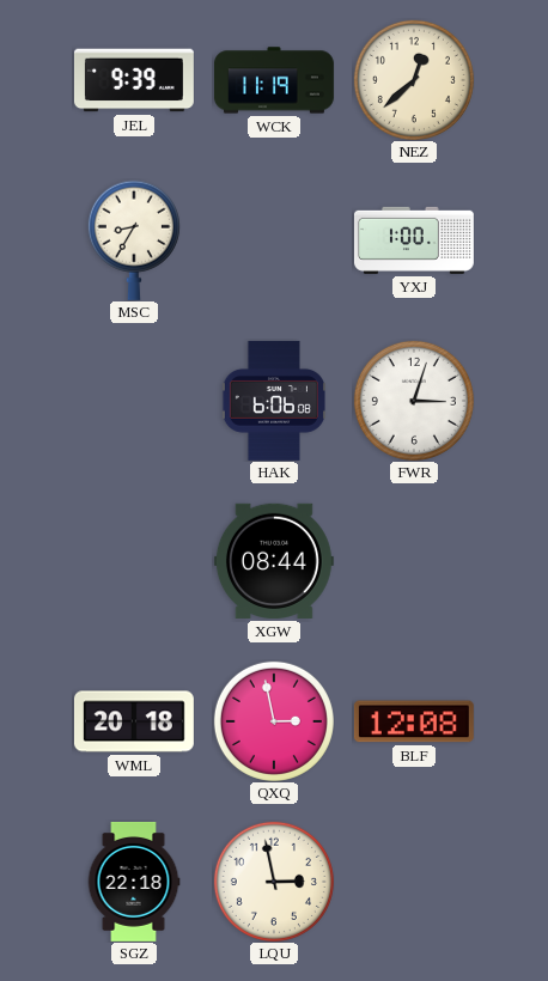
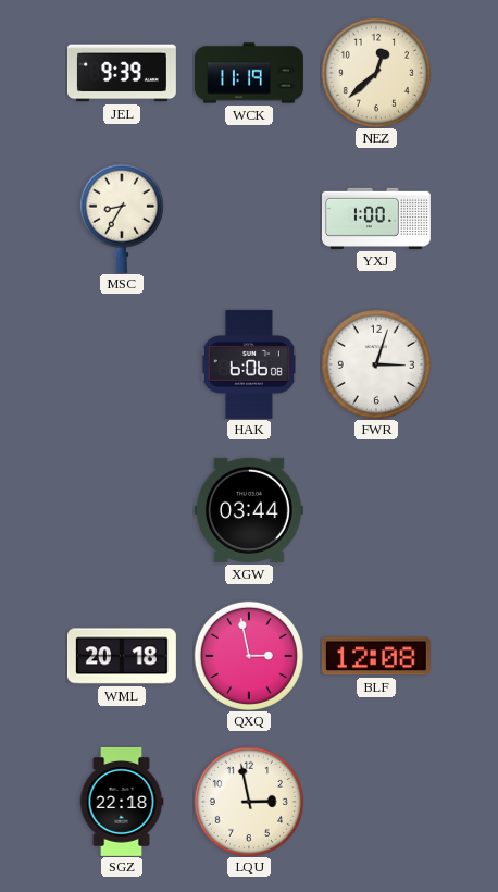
XGW: 08:44 -> 03:44 (249, 510)
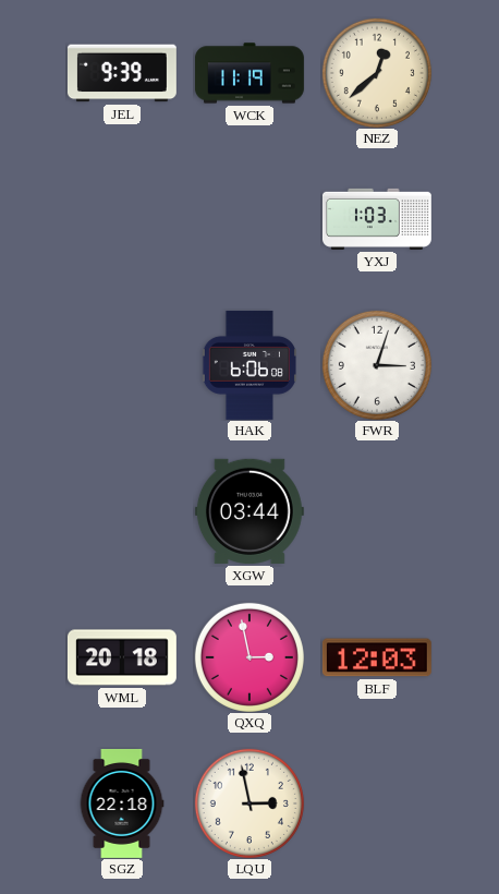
MSC: 8:35 -> none (122, 219)
YXJ: 1:00 -> 1:03 (377, 219)
BLF: 12:08 -> 12:03 (377, 657)
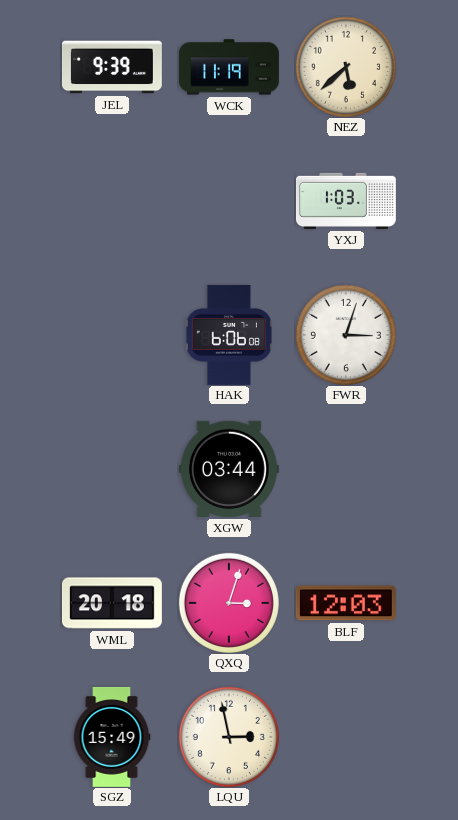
NEZ: 12:38 -> 5:38 (346, 67)
QXQ: 2:58 -> 3:03 (229, 603)
SGZ: 22:18 -> 15:49 (112, 737)
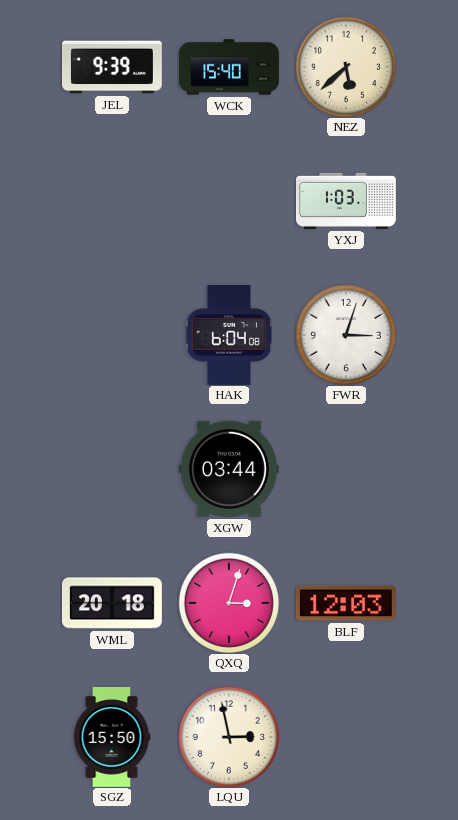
WCK: 11:19 -> 15:40 (229, 67)
HAK: 6:06 -> 6:04 (229, 335)
SGZ: 15:49 -> 15:50 (112, 737)
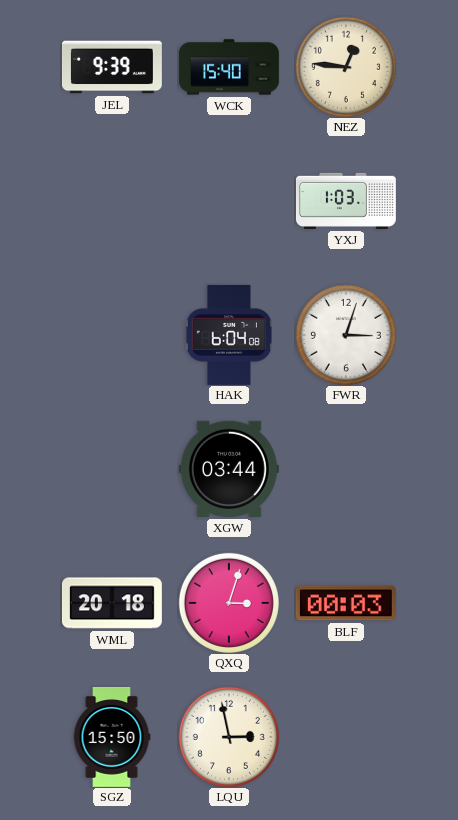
NEZ: 5:38 -> 12:46 (346, 67)
BLF: 12:03 -> 00:03 (346, 603)
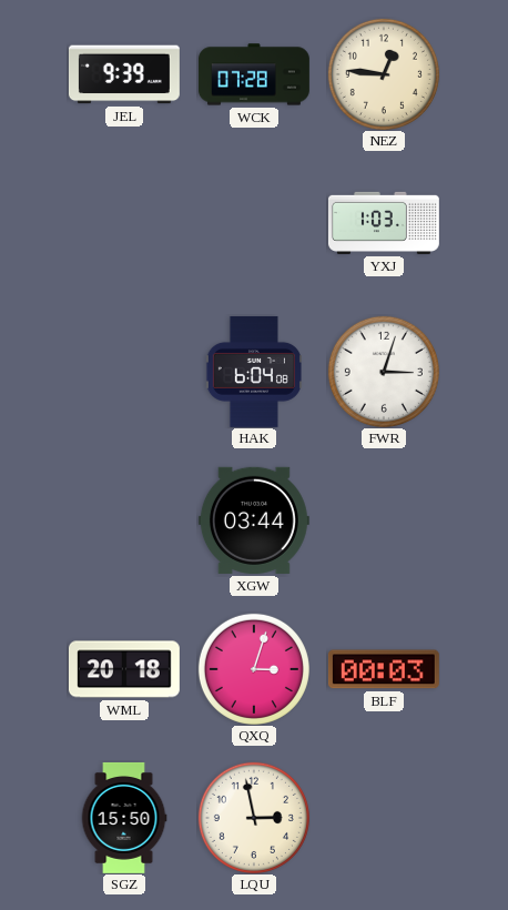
WCK: 15:40 -> 07:28 (254, 74)
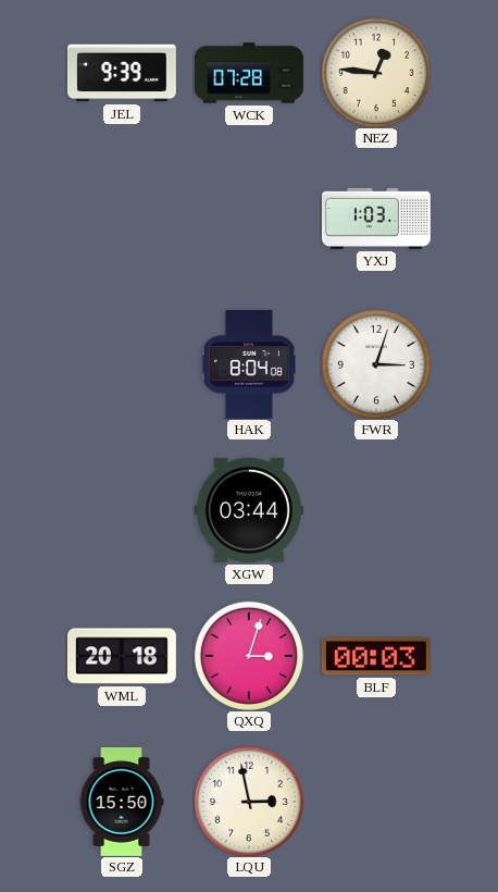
HAK: 6:04 -> 8:04 (249, 364)
